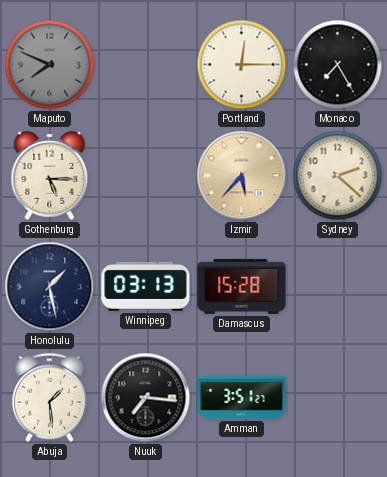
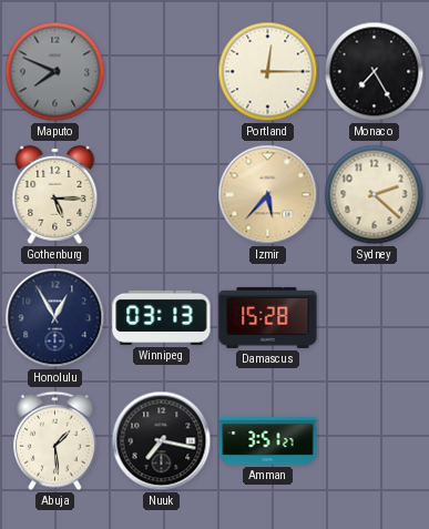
Honolulu: 1:28 -> 12:55 (55, 318)
Nuuk: 7:16 -> 7:17 (162, 441)
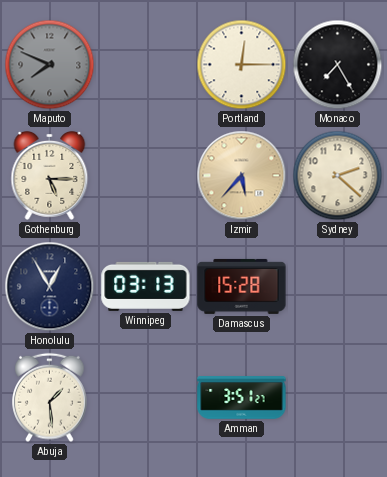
Nuuk: 7:17 -> none (162, 441)
